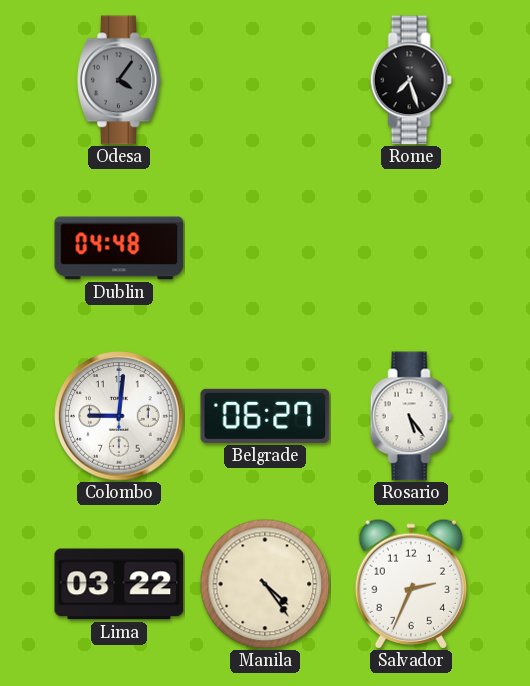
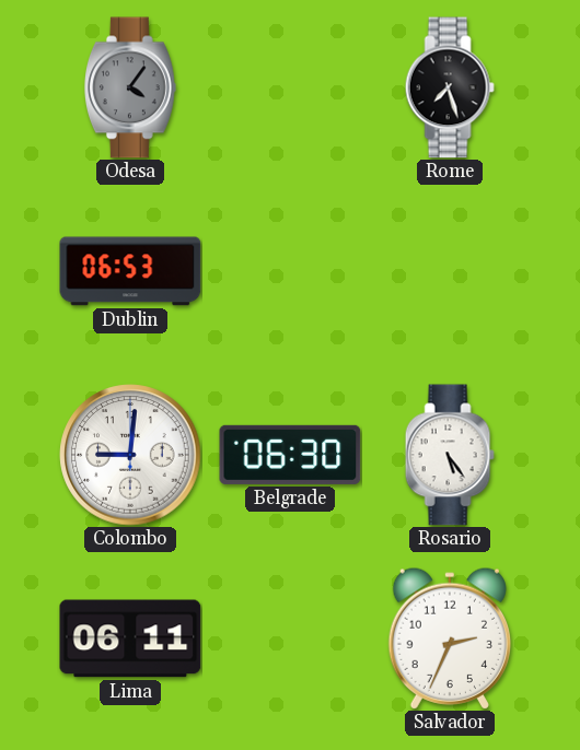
Dublin: 04:48 -> 06:53 (130, 271)
Belgrade: 06:27 -> 06:30 (290, 455)
Lima: 03:22 -> 06:11 (130, 638)
Manila: 4:24 -> none (265, 584)
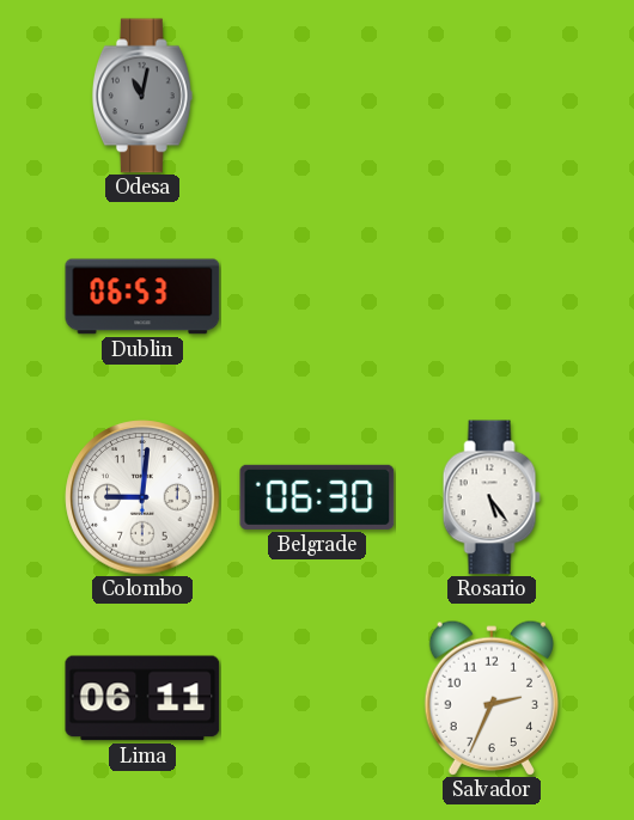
Odesa: 4:06 -> 11:02 (142, 96)
Rome: 7:27 -> none (450, 87)
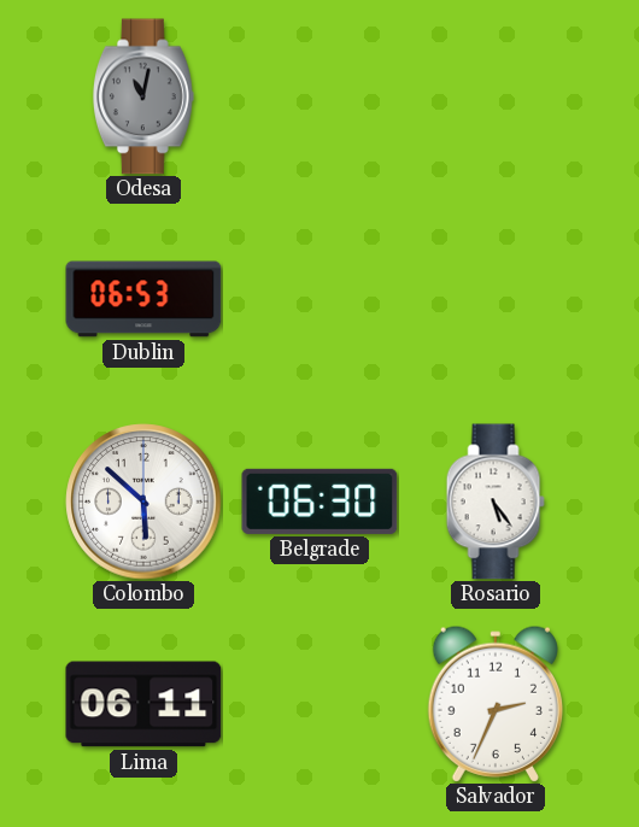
Colombo: 9:01 -> 5:52 (143, 502)
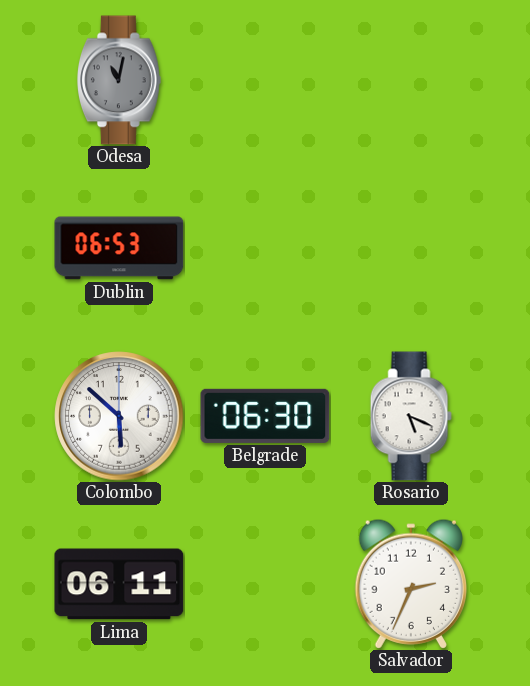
Rosario: 5:24 -> 5:19 (411, 416)
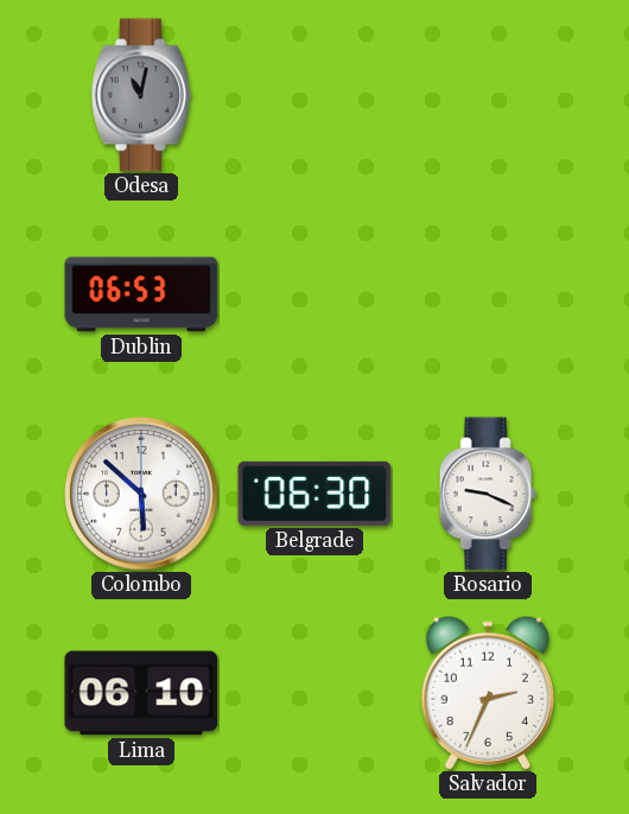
Rosario: 5:19 -> 9:19 (488, 494)
Lima: 06:11 -> 06:10 (141, 693)
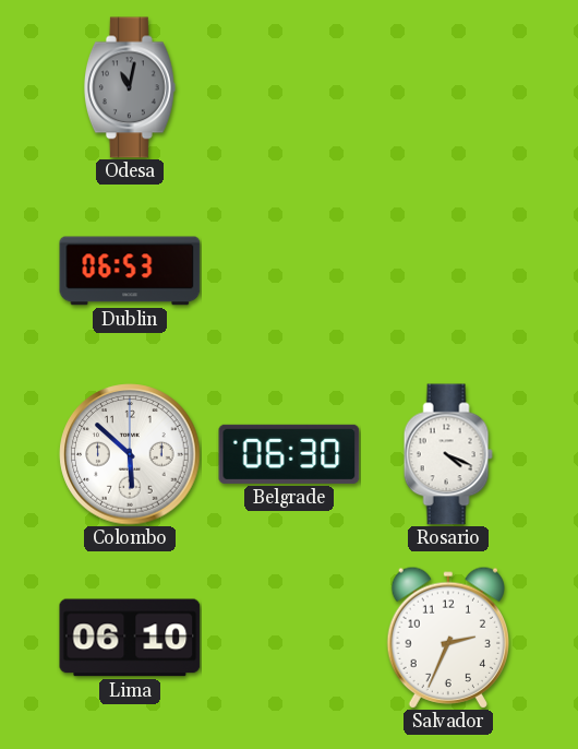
Rosario: 9:19 -> 4:19 (448, 454)
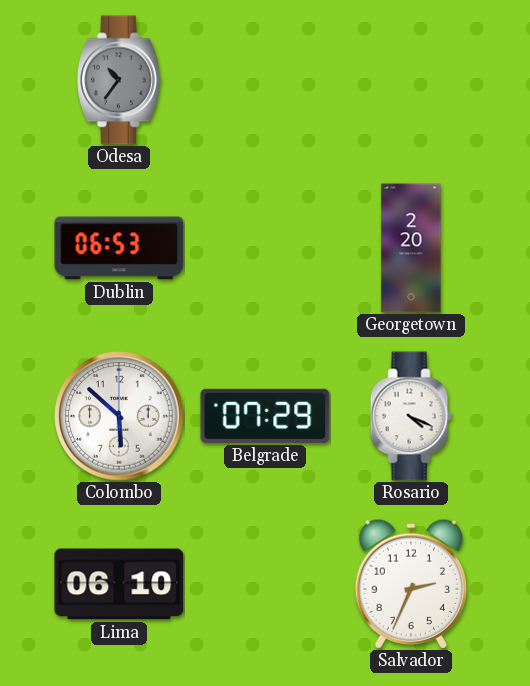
Odesa: 11:02 -> 10:36 (119, 80)
Georgetown: none -> 2:20 (411, 248)
Belgrade: 06:30 -> 07:29 (265, 416)
